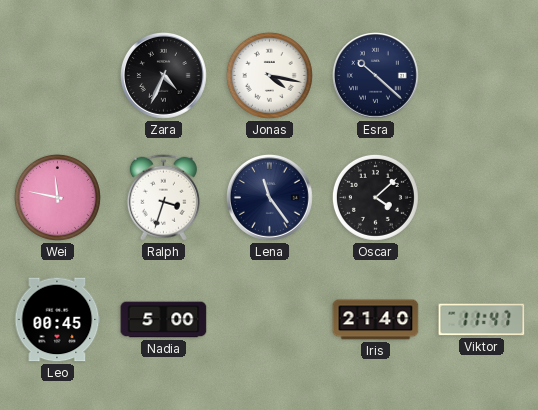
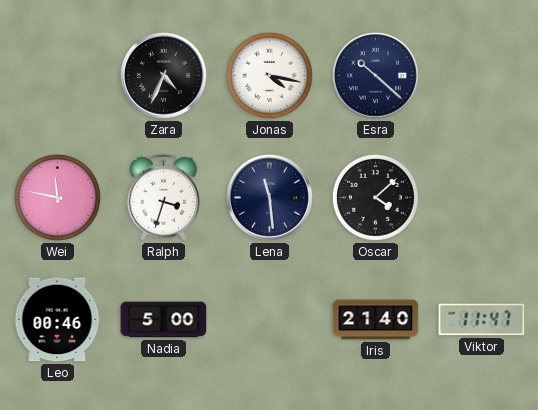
Lena: 11:24 -> 11:29 (269, 197)
Leo: 00:45 -> 00:46 (57, 320)
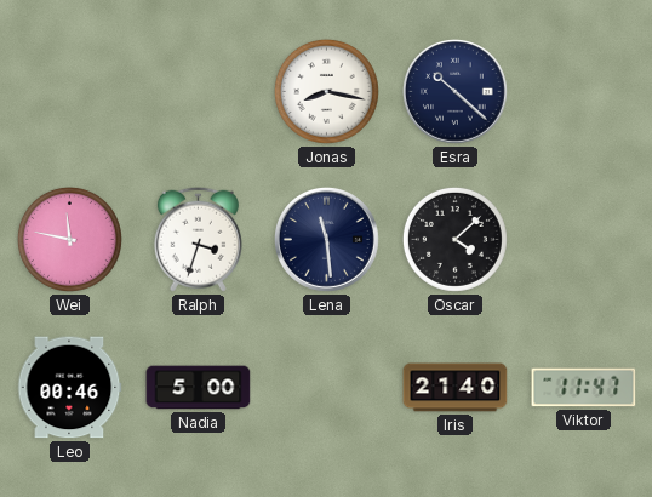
Zara: 4:34 -> none (163, 75)
Jonas: 4:17 -> 8:17 (326, 91)
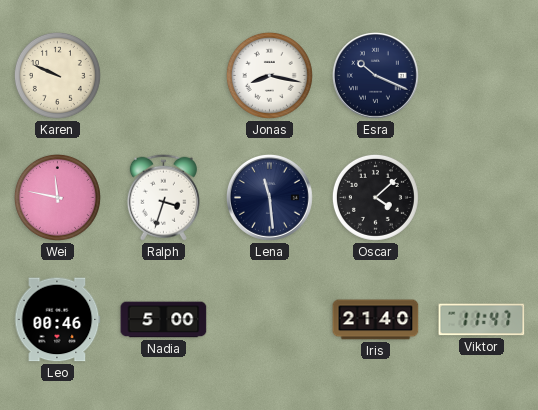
Karen: none -> 9:49 (57, 75)
Esra: 10:22 -> 10:19 (375, 75)
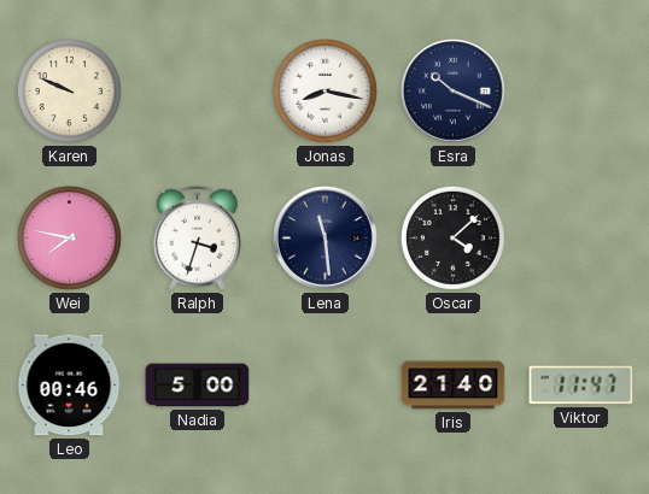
Wei: 11:47 -> 7:47 (69, 237)
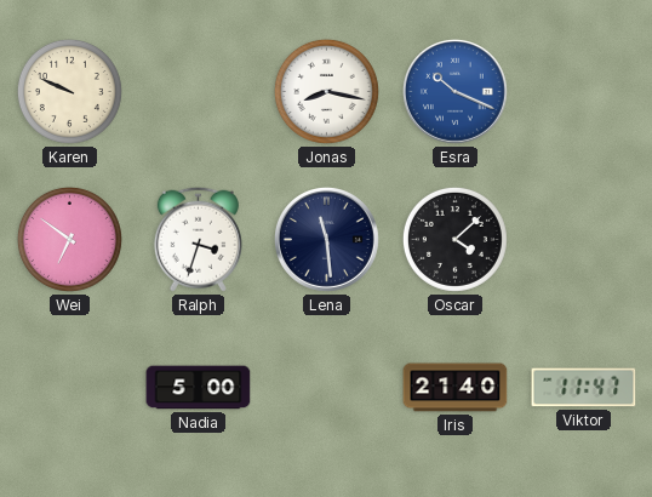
Esra dial: navy -> blue (454, 91)
Wei: 7:47 -> 6:51 (69, 239)
Leo: 00:46 -> none (69, 386)
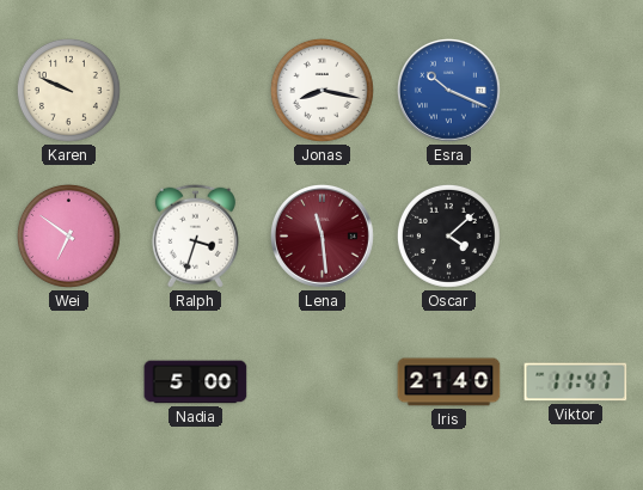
Lena dial: navy -> burgundy (321, 235)
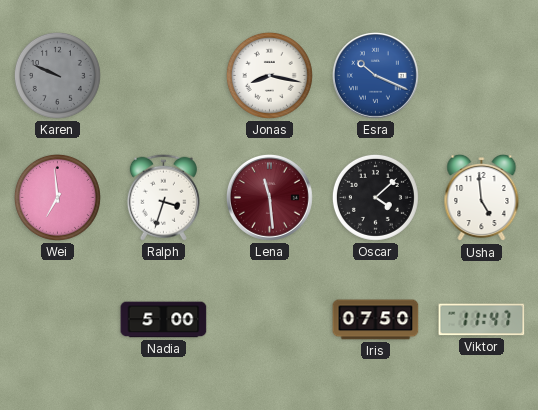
Karen dial: cream -> grey (57, 75)
Wei: 6:51 -> 6:59 (57, 197)
Usha: none -> 4:59 (482, 198)
Iris: 21:40 -> 07:50 (376, 320)
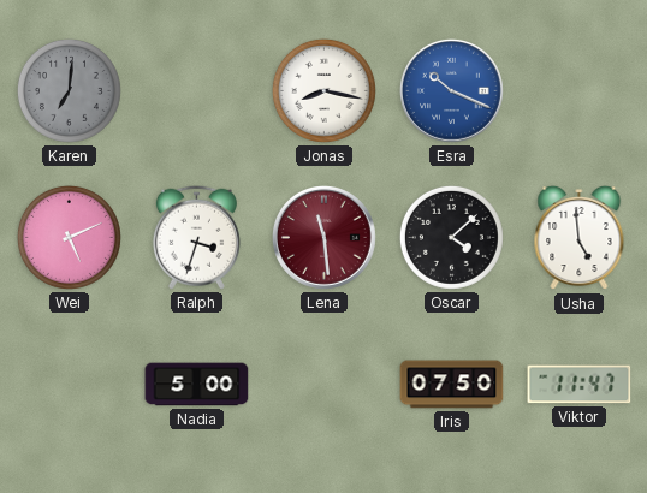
Karen: 9:49 -> 7:01 (69, 90)
Wei: 6:59 -> 5:11 (69, 237)
